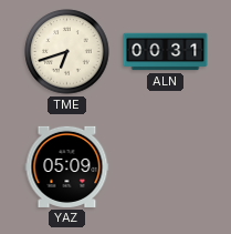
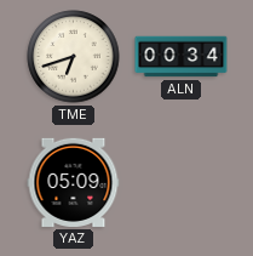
ALN: 00:31 -> 00:34 (182, 57)
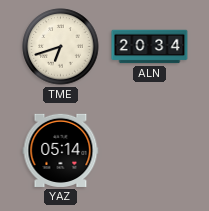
ALN: 00:34 -> 20:34 (150, 47)
YAZ: 05:09 -> 05:14 (61, 150)
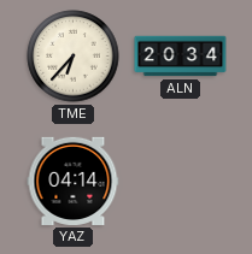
TME: 6:42 -> 6:37 (74, 57)
YAZ: 05:14 -> 04:14 (74, 181)
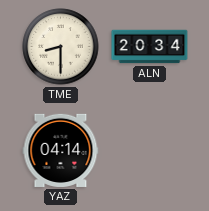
TME: 6:37 -> 8:30 (61, 47)
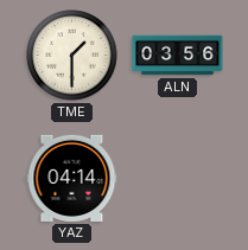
TME: 8:30 -> 1:30 (72, 56)
ALN: 20:34 -> 03:56 (178, 56)
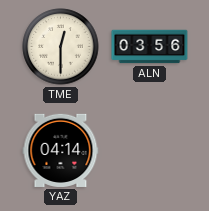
TME: 1:30 -> 12:30 (61, 47)
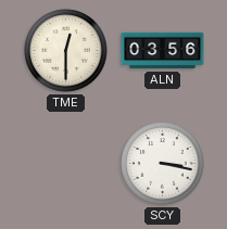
YAZ: 04:14 -> none (61, 150)
SCY: none -> 3:17 (163, 164)
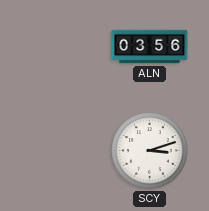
TME: 12:30 -> none (66, 51)
SCY: 3:17 -> 3:12 (150, 151)
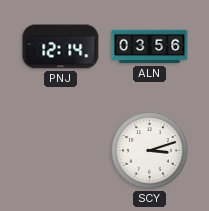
PNJ: none -> 12:14 (61, 47)
